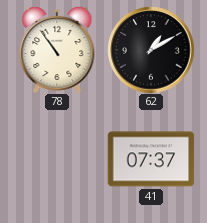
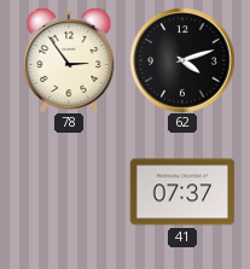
78: 10:54 -> 2:54 (69, 60)
62: 1:10 -> 4:12 (182, 60)
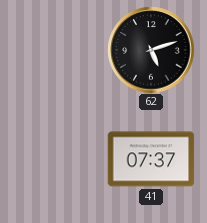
78: 2:54 -> none (69, 60)
62: 4:12 -> 5:12 (151, 50)
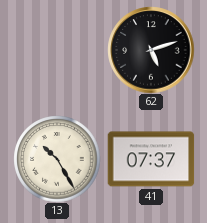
13: none -> 10:25 (57, 159)
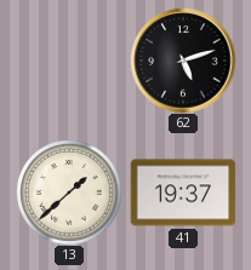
13: 10:25 -> 1:38 (69, 193)
41: 07:37 -> 19:37 (183, 193)
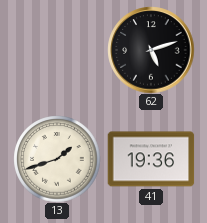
13: 1:38 -> 1:42 (57, 159)
41: 19:37 -> 19:36 (151, 159)
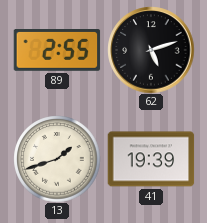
89: none -> 2:55 (57, 51)
41: 19:36 -> 19:39 (151, 159)
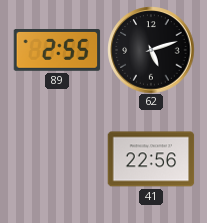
13: 1:42 -> none (57, 159)
41: 19:39 -> 22:56 (151, 159)
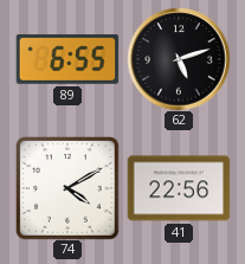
89: 2:55 -> 6:55 (67, 60)
74: none -> 4:10 (67, 188)
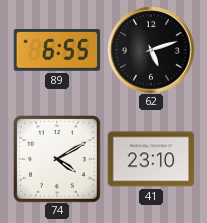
41: 22:56 -> 23:10 (151, 159)
